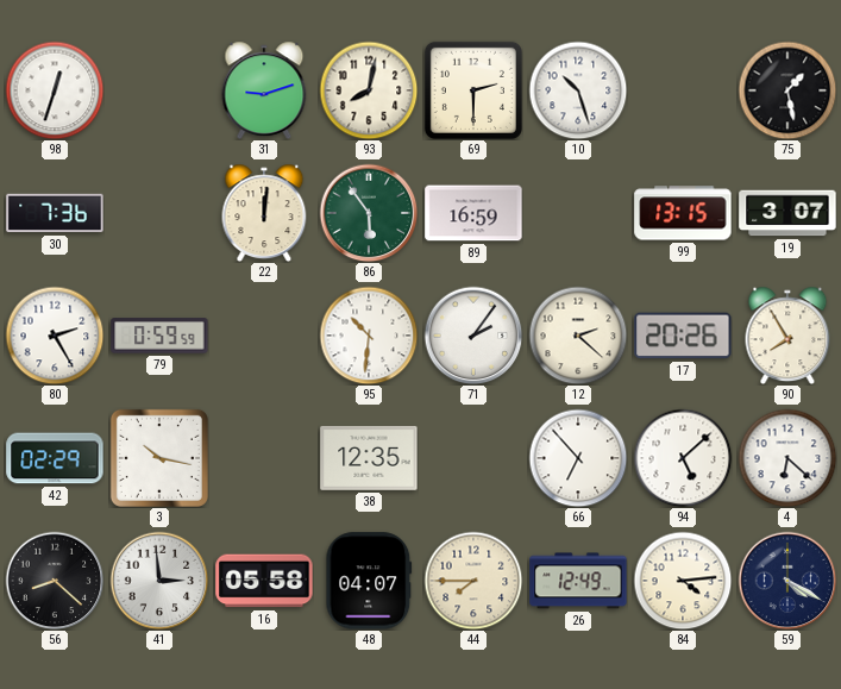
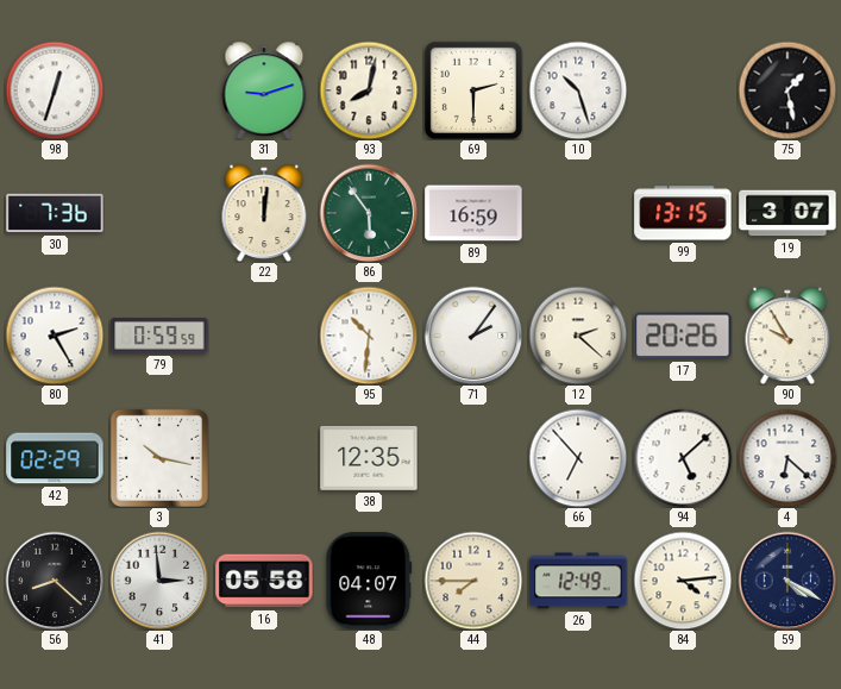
90: 7:55 -> 9:55 (787, 336)
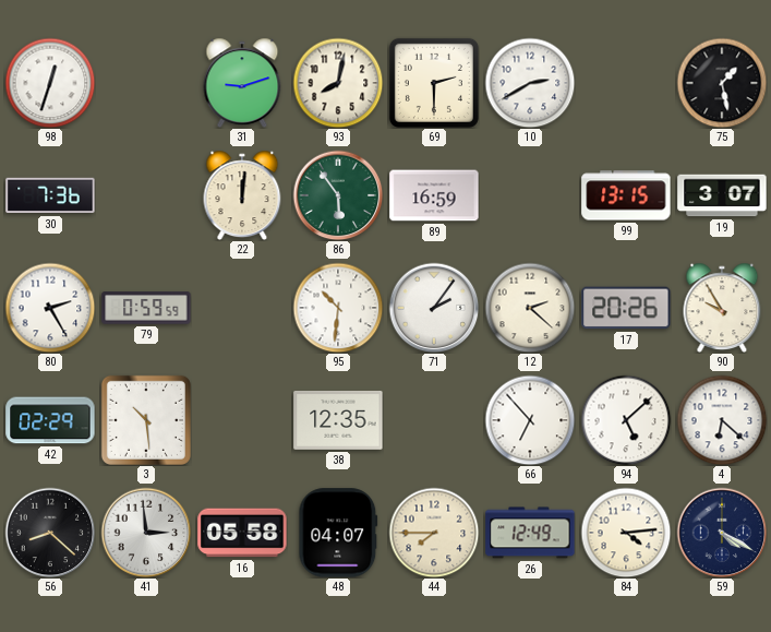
10: 10:27 -> 2:40 (530, 83)
3: 10:17 -> 10:29 (146, 420)
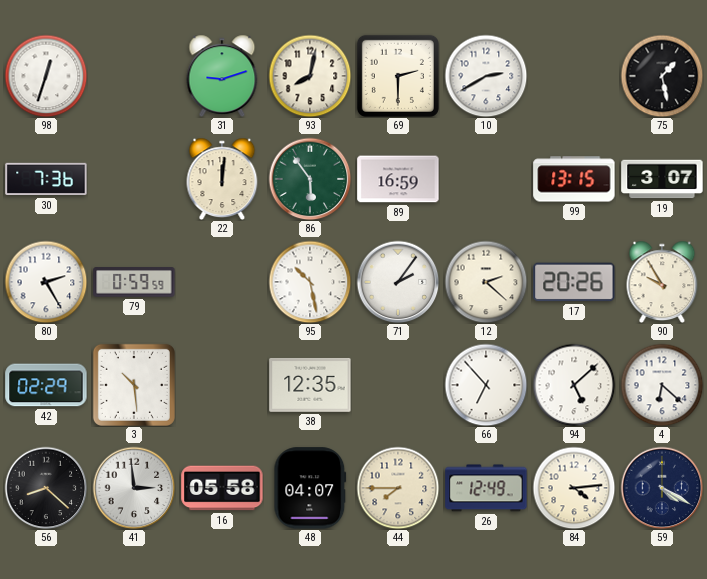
95: 10:31 -> 10:28 (310, 282)
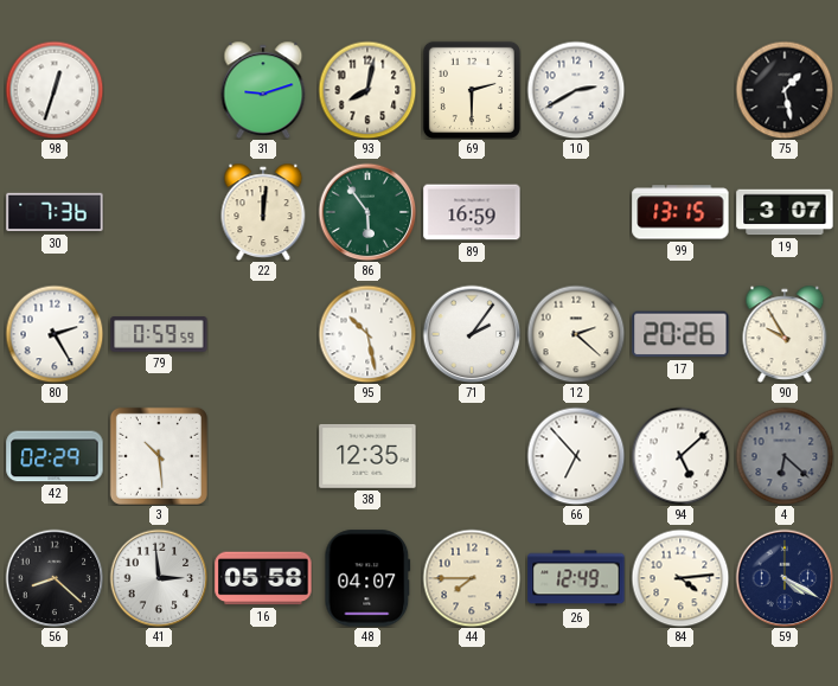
4 dial: white -> grey (785, 456)
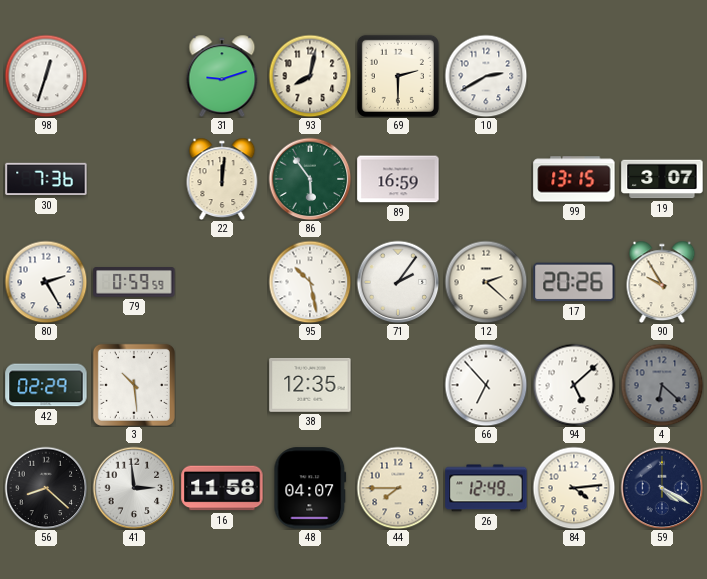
75: 1:28 -> none (785, 90)
16: 05:58 -> 11:58 (222, 488)
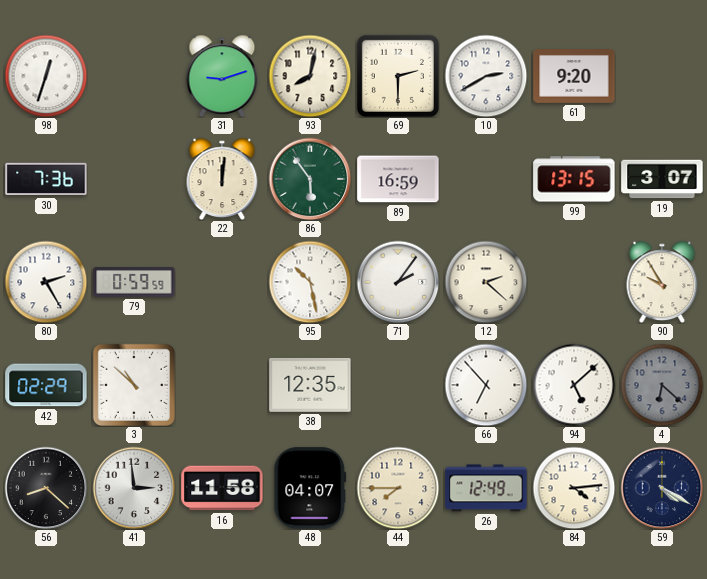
61: none -> 9:20 (574, 77)
17: 20:26 -> none (574, 282)
3: 10:29 -> 10:52 (134, 385)
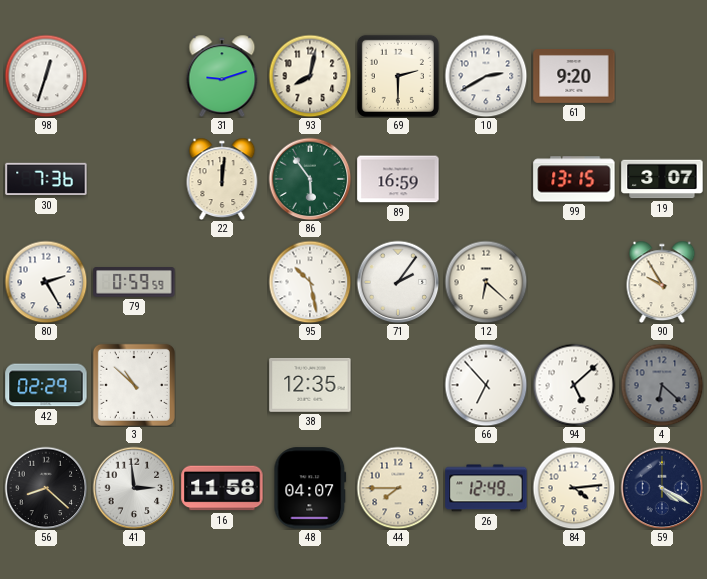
12: 2:22 -> 6:22 (486, 282)
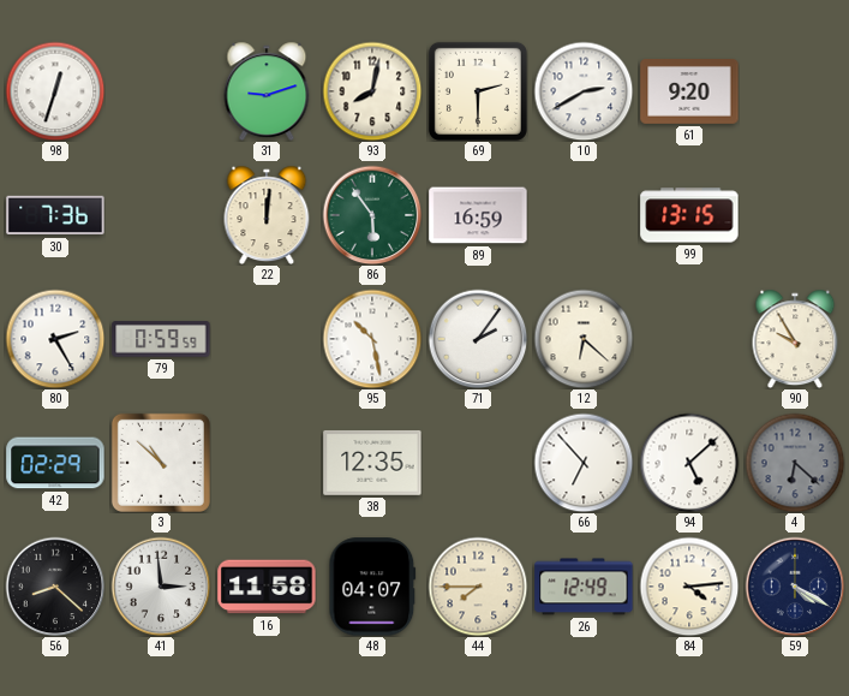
19: 3:07 -> none (662, 179)
